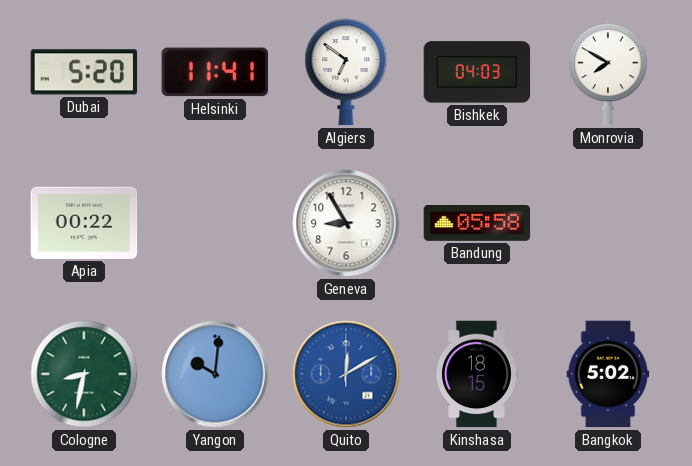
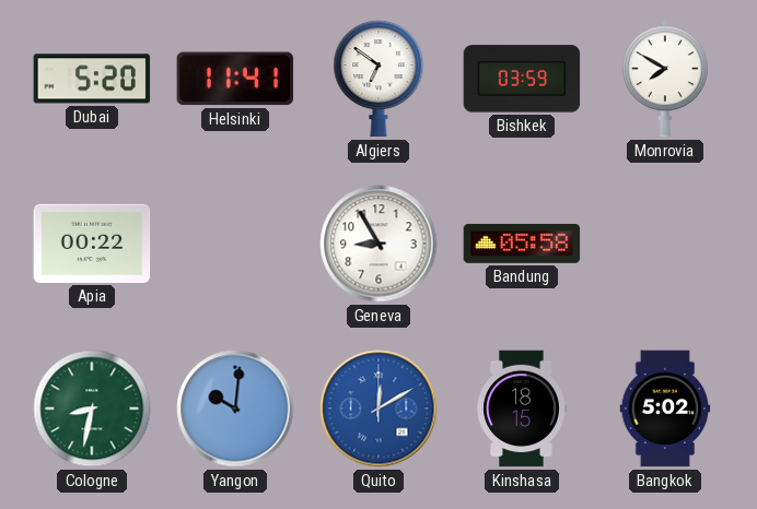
Bishkek: 04:03 -> 03:59 (522, 79)
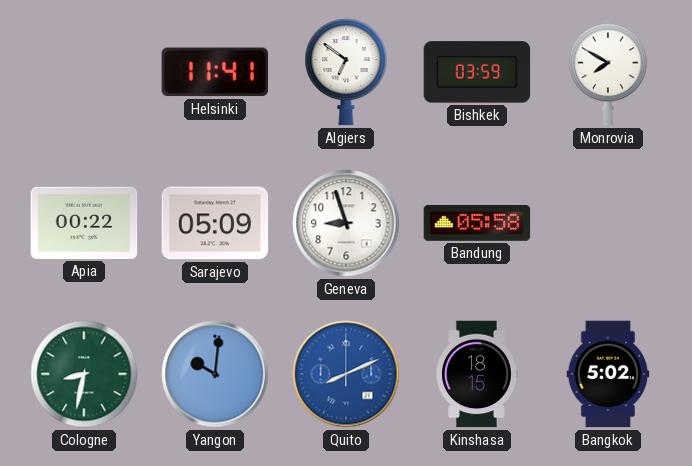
Dubai: 5:20 -> none (92, 79)
Sarajevo: none -> 05:09 (215, 223)
Geneva: 8:55 -> 8:57 (346, 223)
Quito: 12:10 -> 8:11 (346, 374)
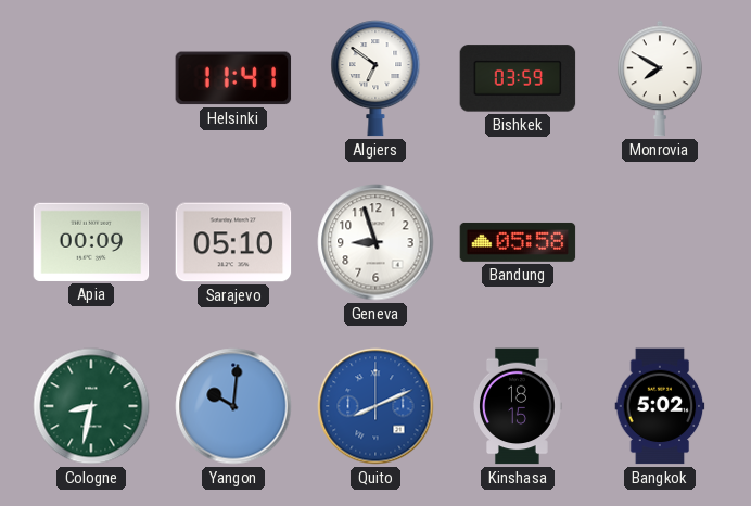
Apia: 00:22 -> 00:09 (91, 242)
Sarajevo: 05:09 -> 05:10 (233, 242)
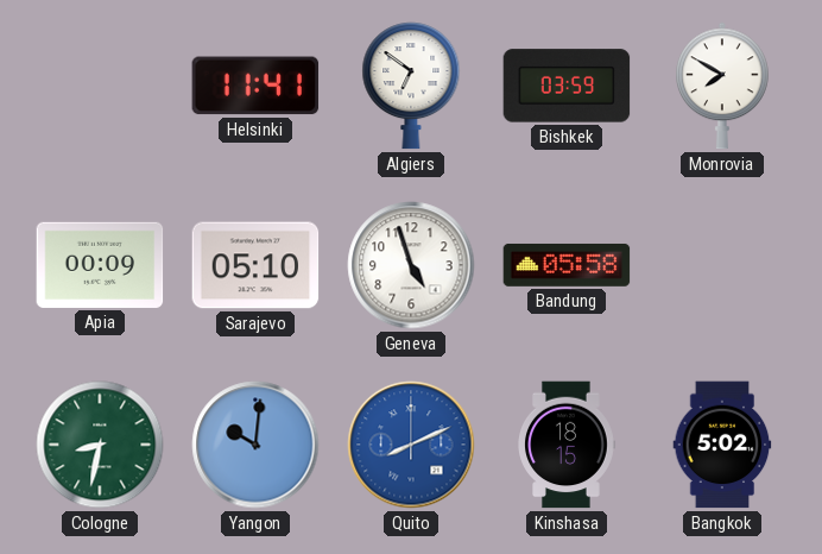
Geneva: 8:57 -> 4:57 (411, 265)
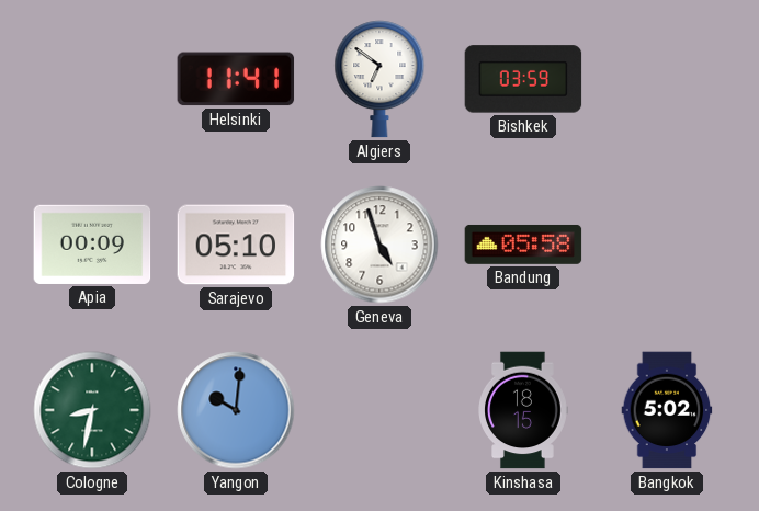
Monrovia: 7:50 -> none (722, 86)
Quito: 8:11 -> none (411, 445)
